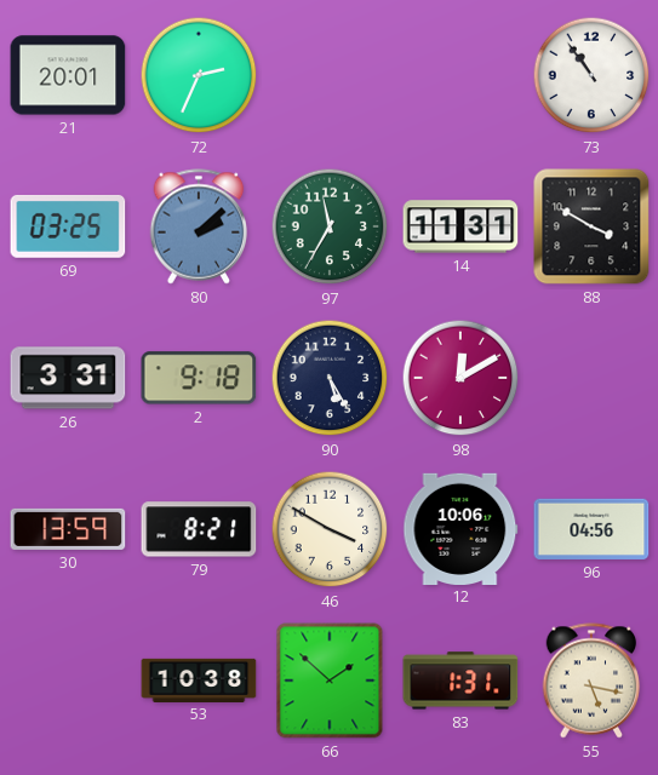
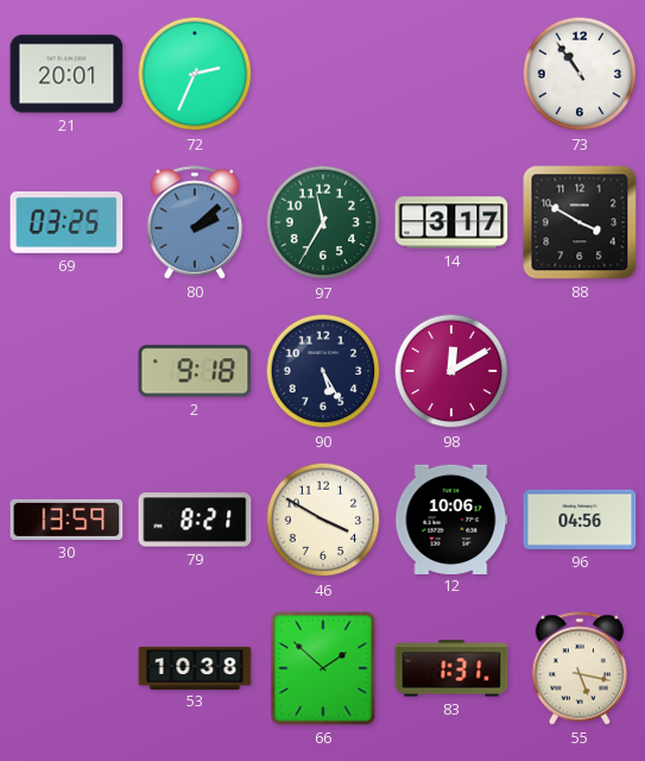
14: 11:31 -> 3:17 (451, 222)
26: 3:31 -> none (68, 378)
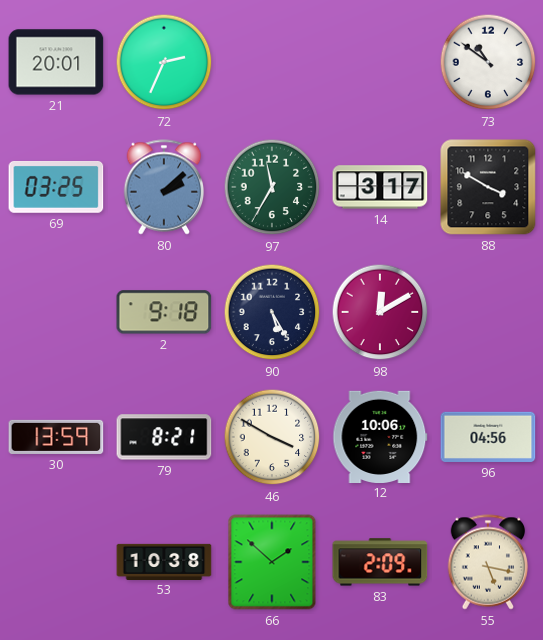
73: 10:54 -> 10:51 (488, 62)
83: 1:31 -> 2:09 (380, 562)
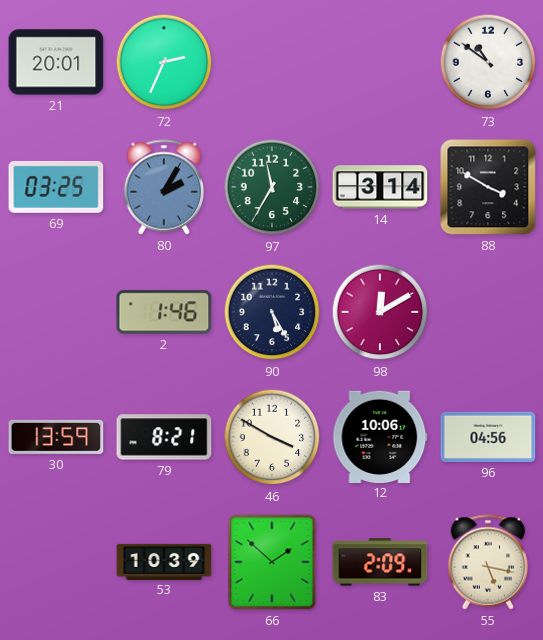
80: 2:08 -> 2:05 (164, 187)
14: 3:17 -> 3:14 (380, 187)
2: 9:18 -> 1:46 (164, 312)
53: 10:38 -> 10:39 (164, 561)
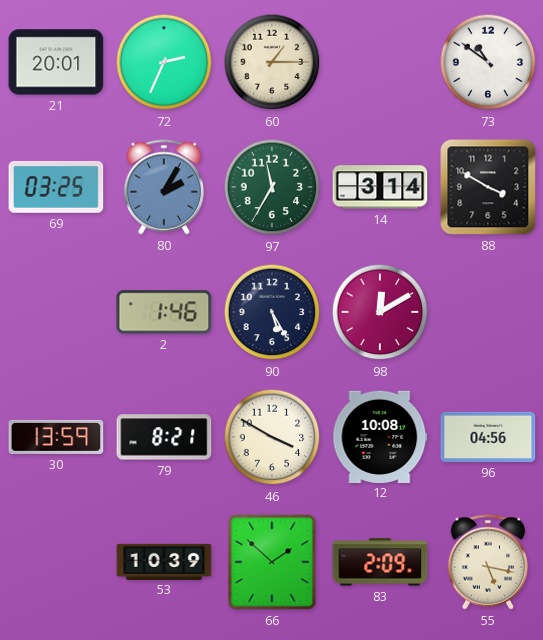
60: none -> 1:15 (272, 62)
12: 10:06 -> 10:08 (380, 436)
